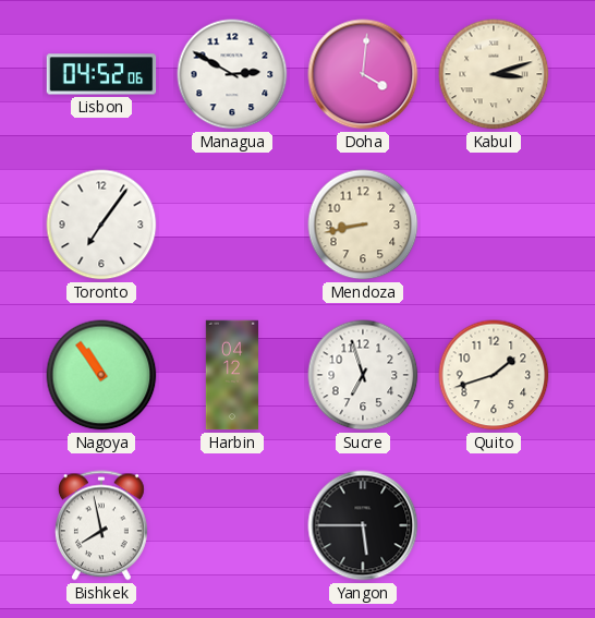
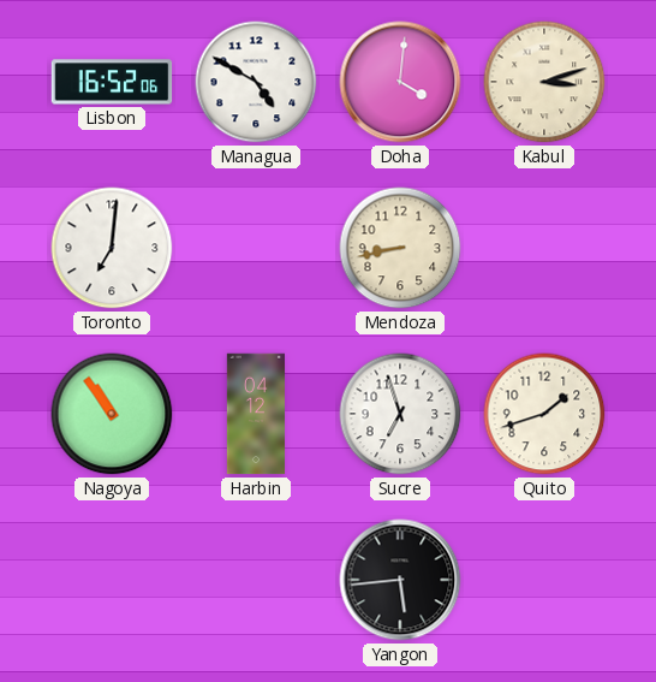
Lisbon: 04:52 -> 16:52 (112, 82)
Managua: 2:50 -> 4:50 (256, 82)
Toronto: 7:06 -> 7:01 (112, 248)
Bishkek: 7:58 -> none (101, 525)
Yangon: 5:45 -> 5:44 (400, 580)
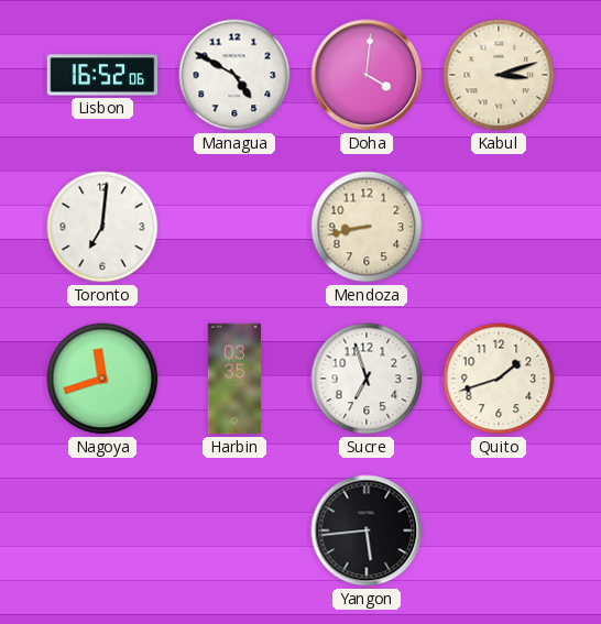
Nagoya: 10:54 -> 11:42 (102, 379)
Harbin: 04:12 -> 03:35 (233, 379)
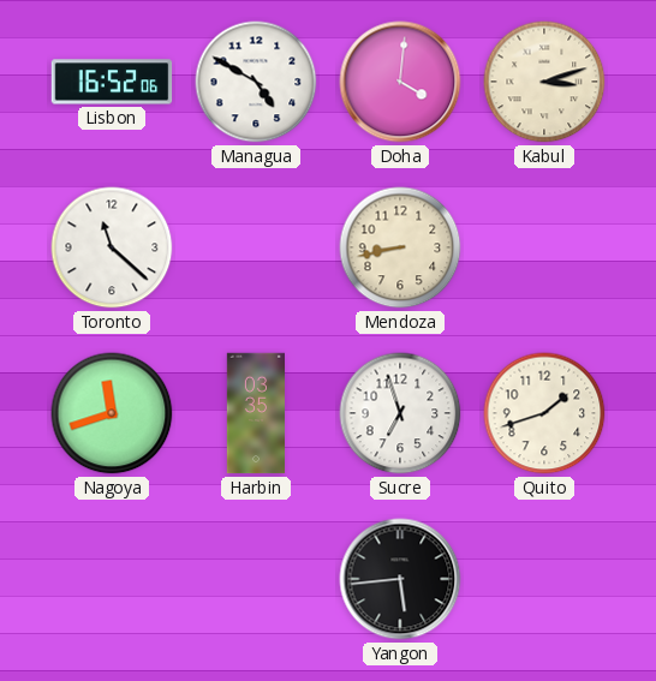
Toronto: 7:01 -> 11:22 (112, 247)
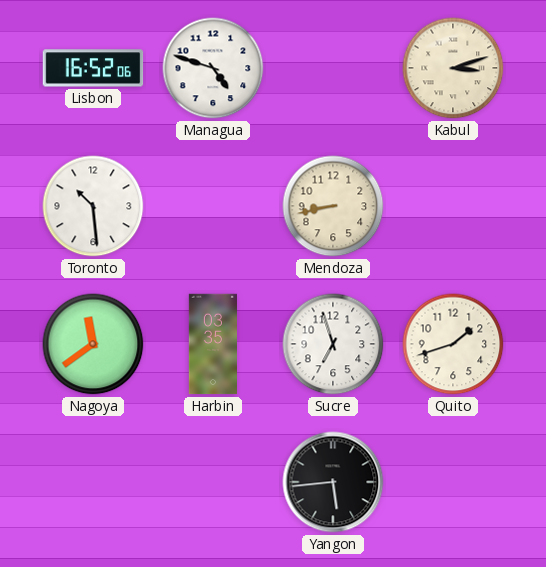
Managua: 4:50 -> 4:48 (213, 68)
Doha: 4:01 -> none (400, 82)
Toronto: 11:22 -> 10:29 (93, 206)
Nagoya: 11:42 -> 11:39 (93, 344)
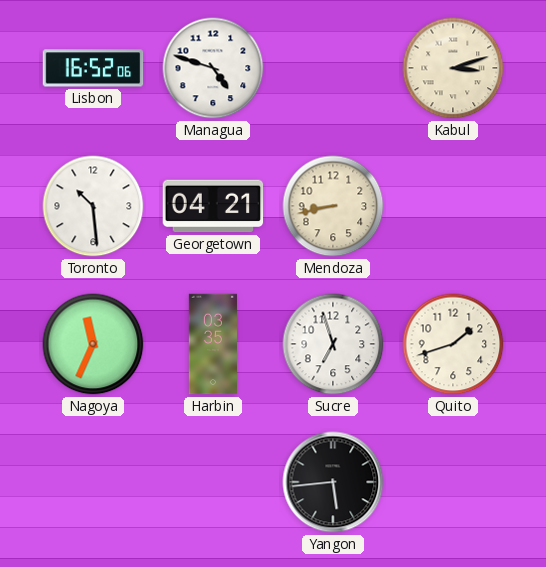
Georgetown: none -> 04:21 (213, 206)
Nagoya: 11:39 -> 11:34 (93, 344)
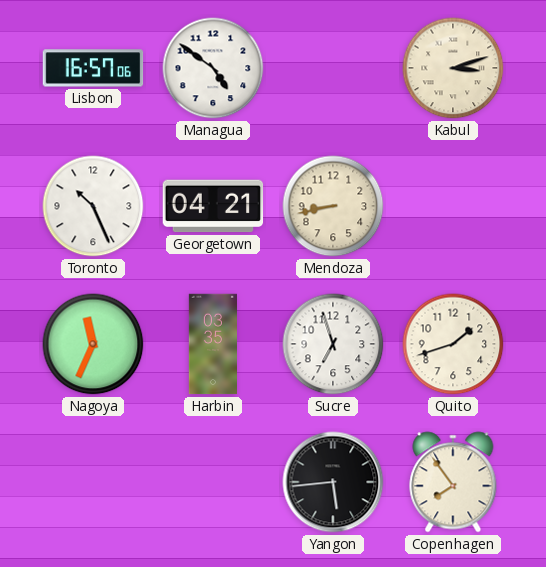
Lisbon: 16:52 -> 16:57 (93, 68)
Managua: 4:48 -> 4:51 (213, 68)
Toronto: 10:29 -> 10:26 (93, 206)
Copenhagen: none -> 7:54 (453, 482)
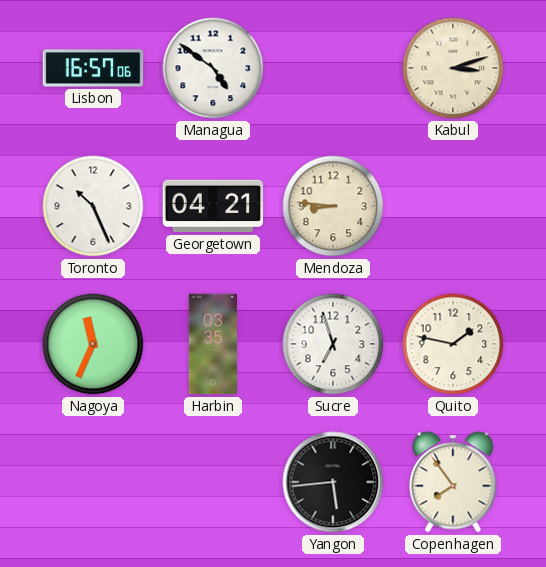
Mendoza: 8:43 -> 8:46 (333, 206)
Quito: 1:42 -> 1:47 (453, 344)
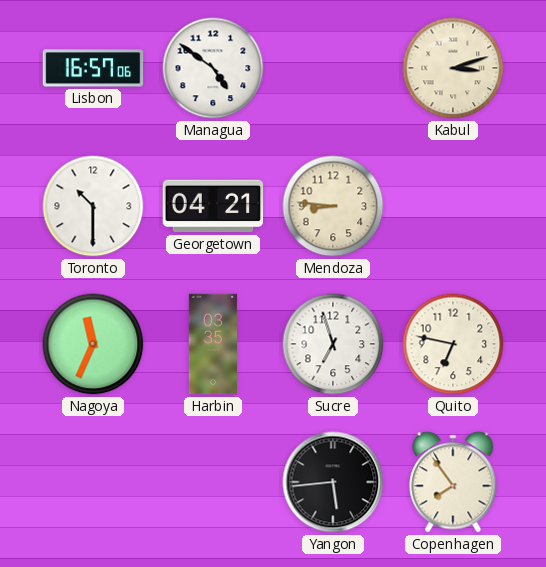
Toronto: 10:26 -> 10:30 (93, 206)
Quito: 1:47 -> 6:47 (453, 344)
